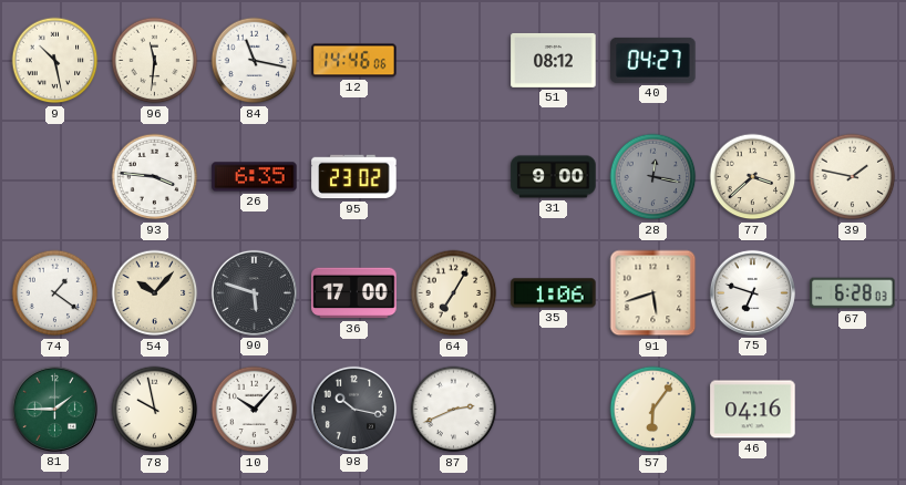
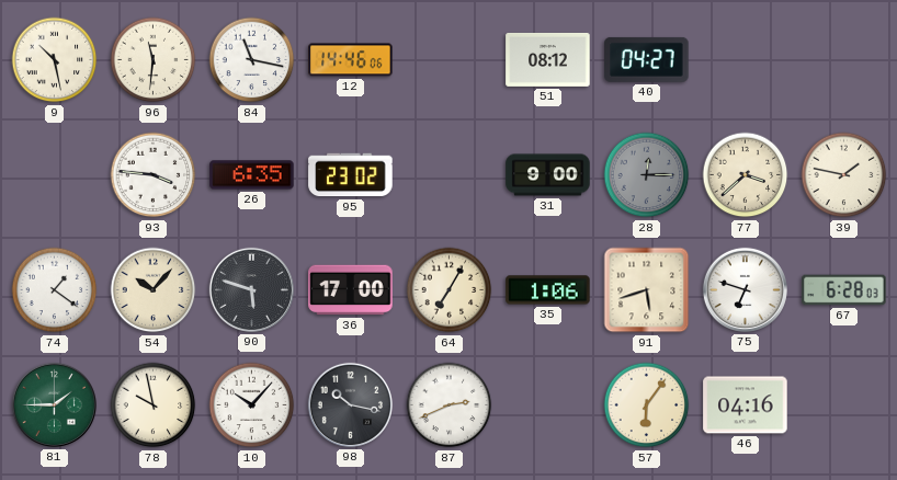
28: 12:17 -> 12:15 (647, 175)
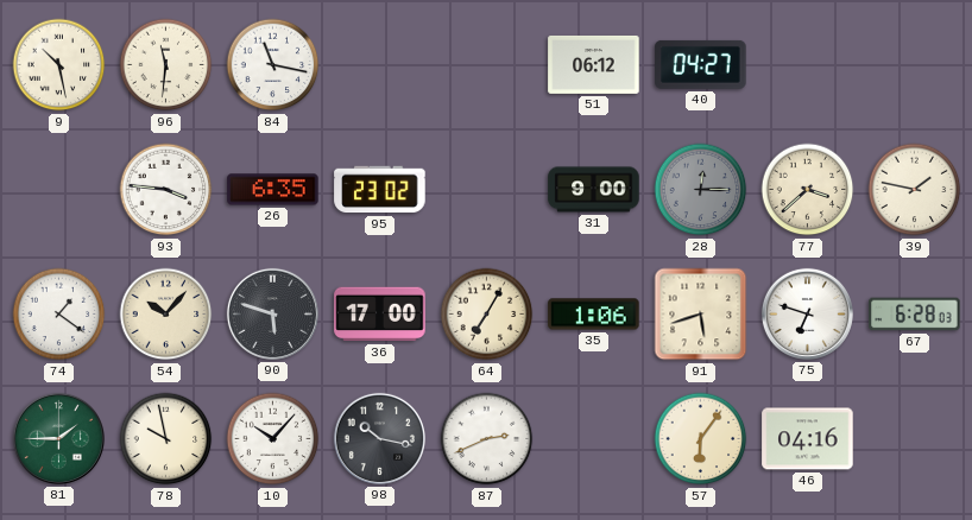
12: 14:46 -> none (351, 60)
51: 08:12 -> 06:12 (594, 64)
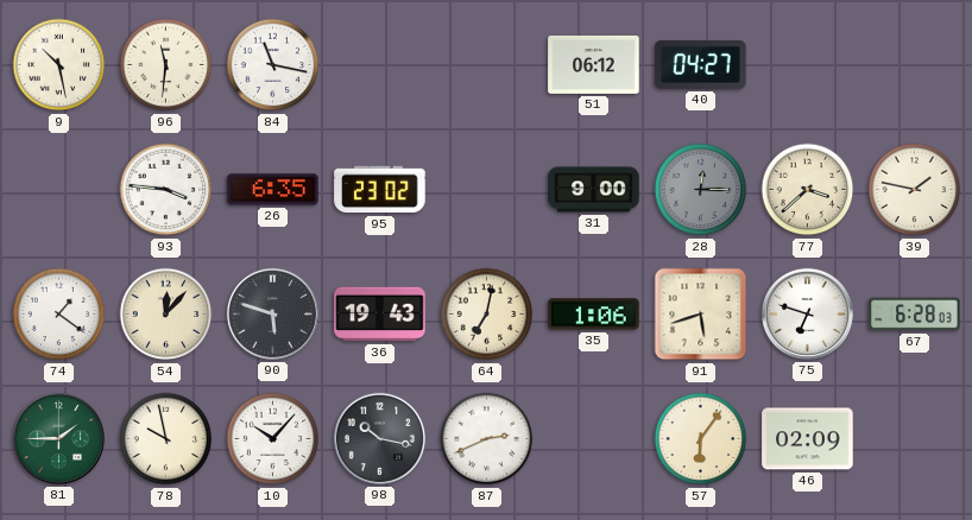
54: 10:07 -> 12:07 (166, 315)
36: 17:00 -> 19:43 (380, 315)
64: 7:05 -> 7:02 (487, 315)
46: 04:16 -> 02:09 (808, 439)
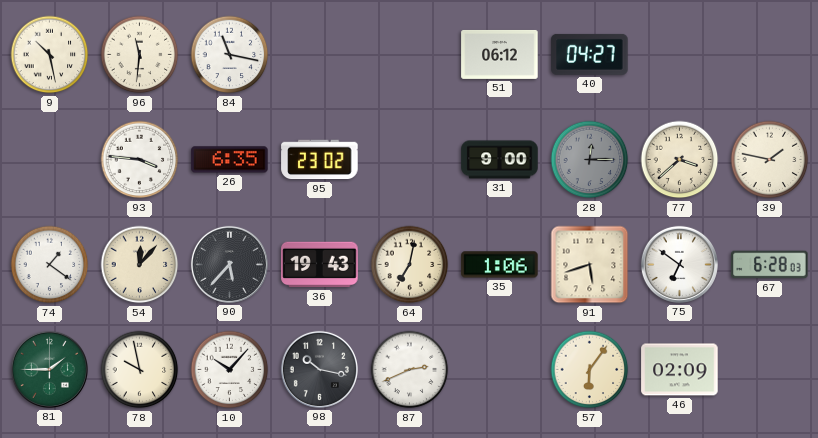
90: 5:48 -> 5:37 (229, 264)
75: 6:48 -> 6:51 (679, 264)
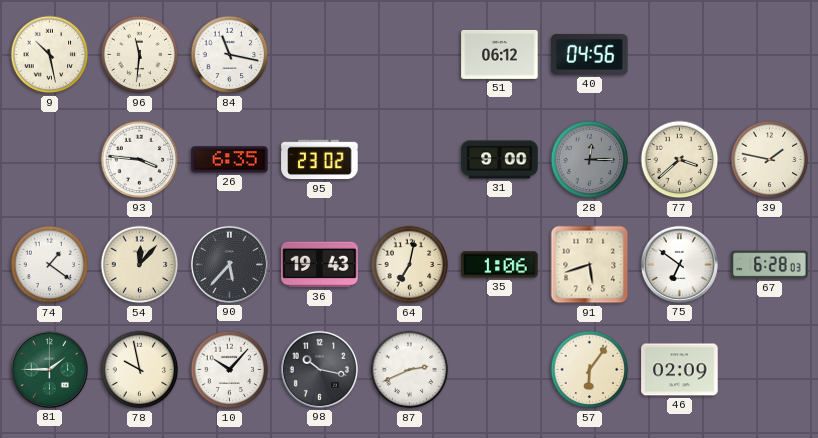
40: 04:27 -> 04:56 (590, 54)
